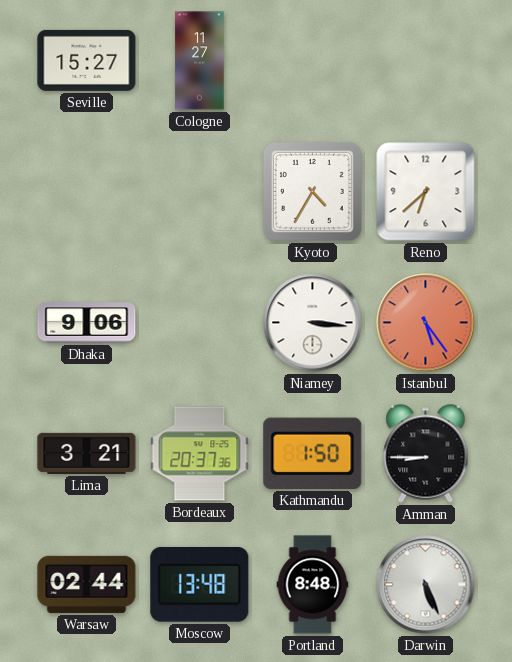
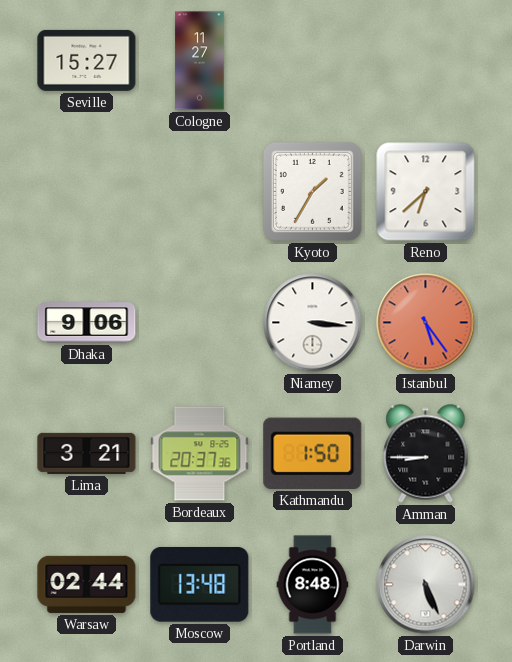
Kyoto: 4:35 -> 1:35 (313, 192)
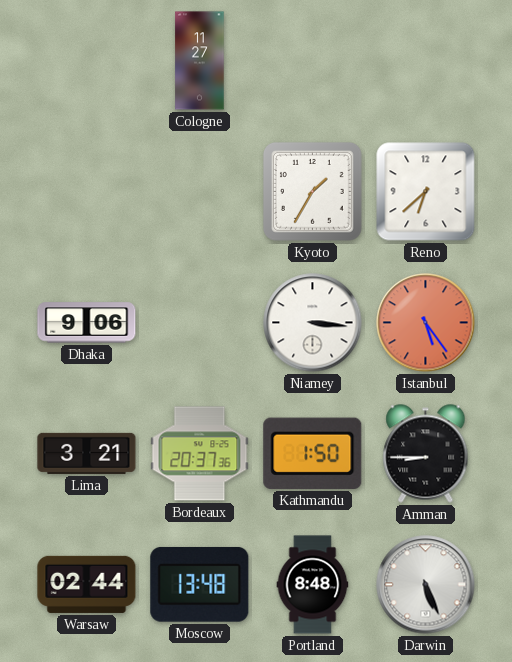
Seville: 15:27 -> none (87, 60)
